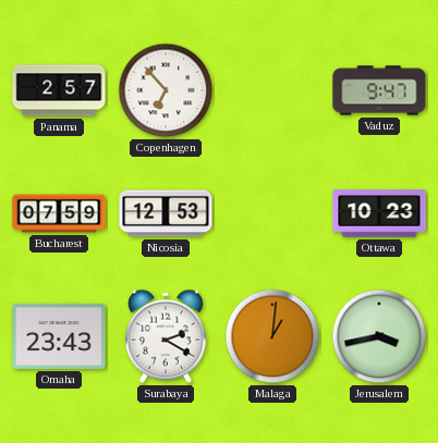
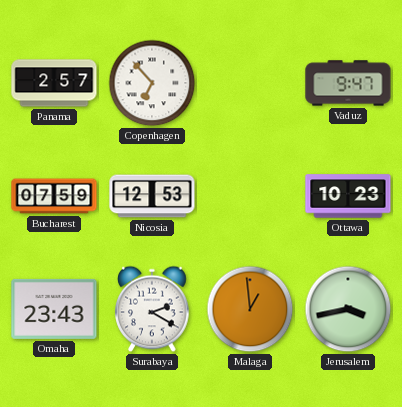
Malaga: 1:01 -> 12:59 (250, 309)
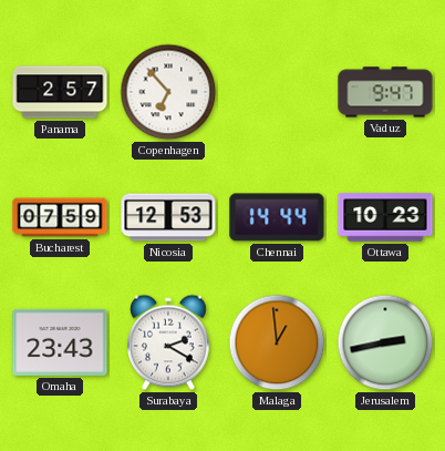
Chennai: none -> 14:44 (277, 217)
Jerusalem: 3:43 -> 2:43 (385, 342)
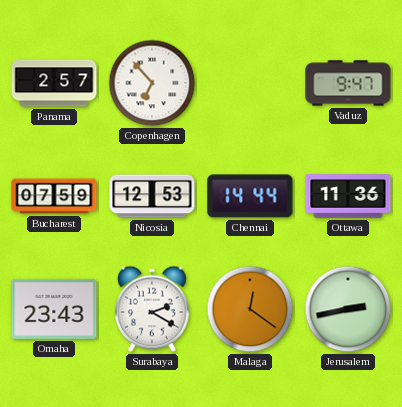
Ottawa: 10:23 -> 11:36 (348, 196)
Malaga: 12:59 -> 12:21 (250, 309)
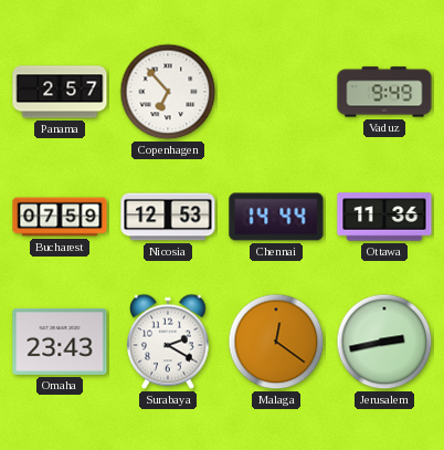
Vaduz: 9:47 -> 9:49 (384, 92)
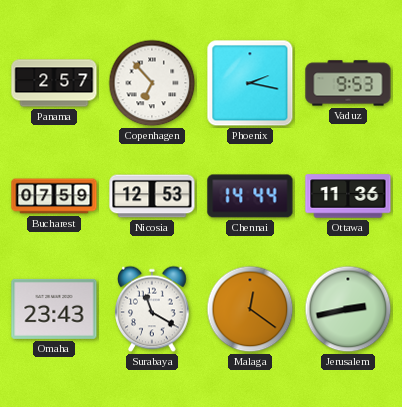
Phoenix: none -> 2:17 (250, 83)
Vaduz: 9:49 -> 9:53 (348, 83)
Surabaya: 2:20 -> 11:20 (152, 309)
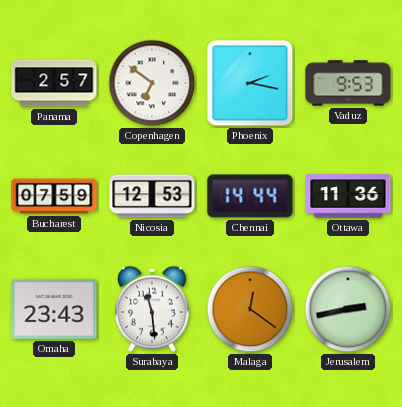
Copenhagen: 6:53 -> 6:51 (152, 83)
Surabaya: 11:20 -> 11:29 (152, 309)
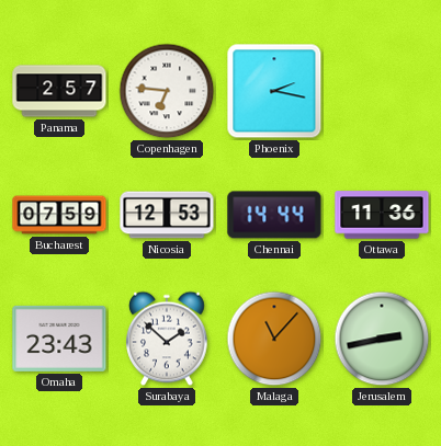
Copenhagen: 6:51 -> 6:46 (167, 91)
Vaduz: 9:53 -> none (348, 83)
Surabaya: 11:29 -> 1:52 (167, 339)
Malaga: 12:21 -> 11:07 (274, 339)
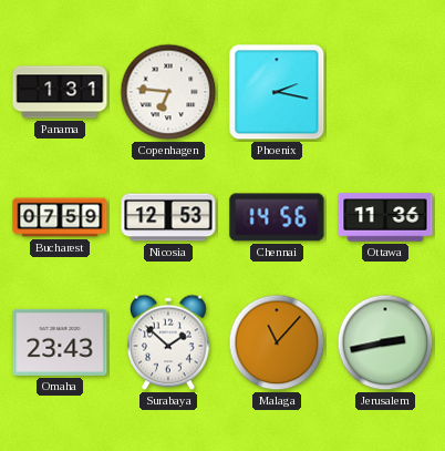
Panama: 2:57 -> 1:31 (60, 92)
Chennai: 14:44 -> 14:56 (277, 217)
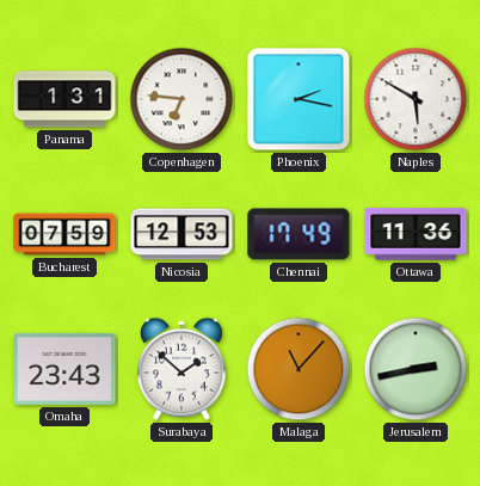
Naples: none -> 5:50 (416, 99)
Chennai: 14:56 -> 17:49 (299, 234)
